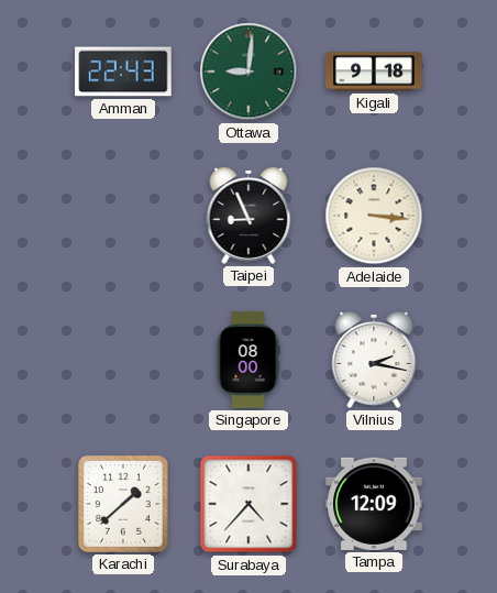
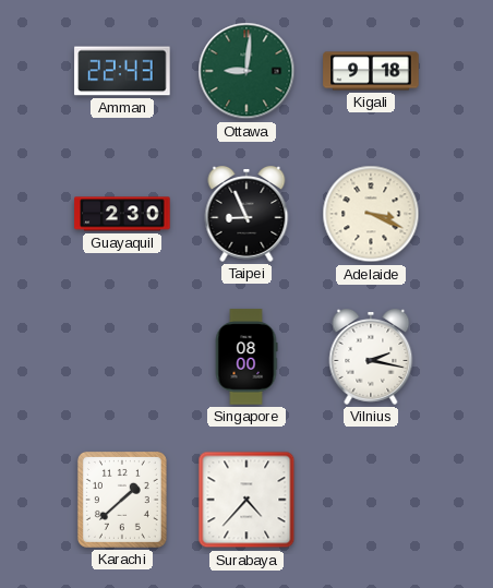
Guayaquil: none -> 2:30 (122, 214)
Adelaide: 3:16 -> 3:19 (371, 214)
Tampa: 12:09 -> none (374, 504)
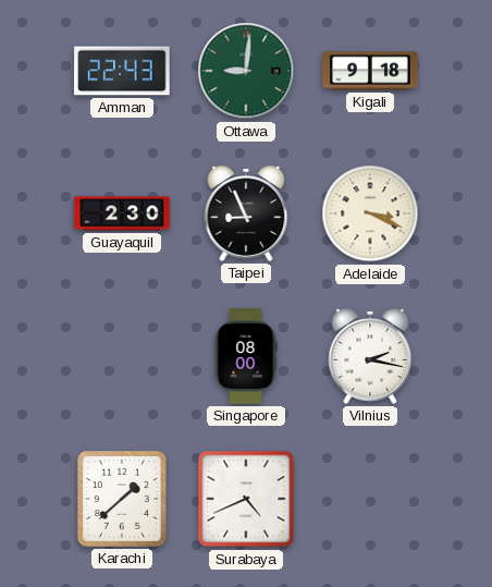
Surabaya: 4:37 -> 4:41 (246, 499)
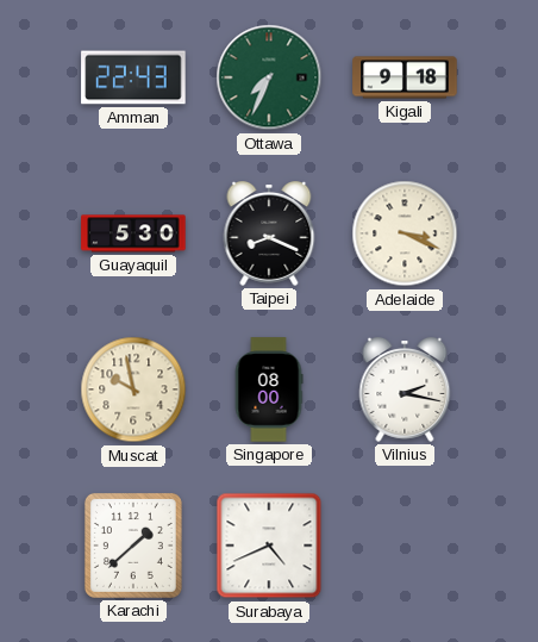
Ottawa: 9:01 -> 7:34 (269, 77)
Guayaquil: 2:30 -> 5:30 (133, 233)
Taipei: 8:56 -> 8:19 (269, 235)
Muscat: none -> 9:58 (133, 389)
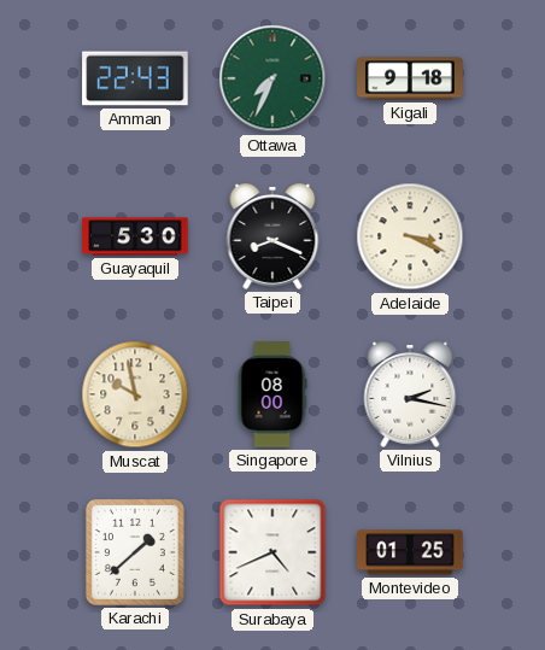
Montevideo: none -> 01:25 (410, 552)
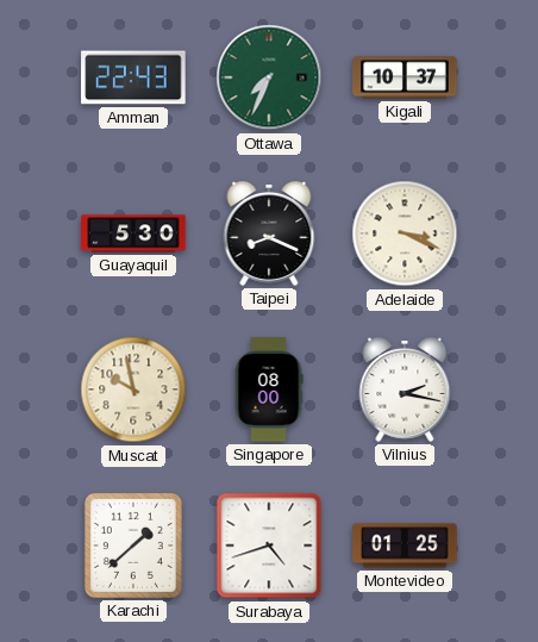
Kigali: 9:18 -> 10:37 (405, 77)
Surabaya: 4:41 -> 4:42 (269, 546)
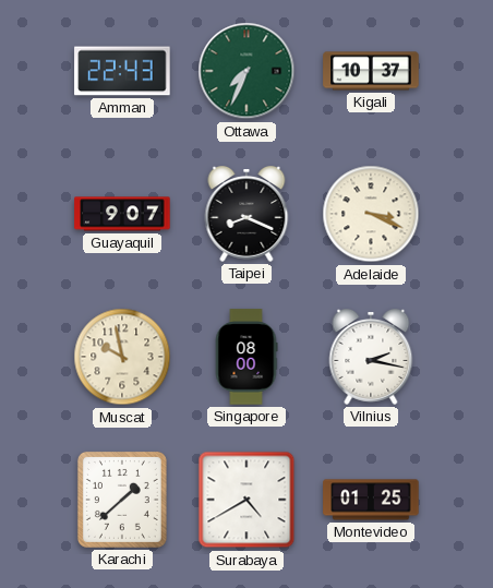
Guayaquil: 5:30 -> 9:07 (122, 214)
Surabaya: 4:42 -> 4:40 (246, 500)
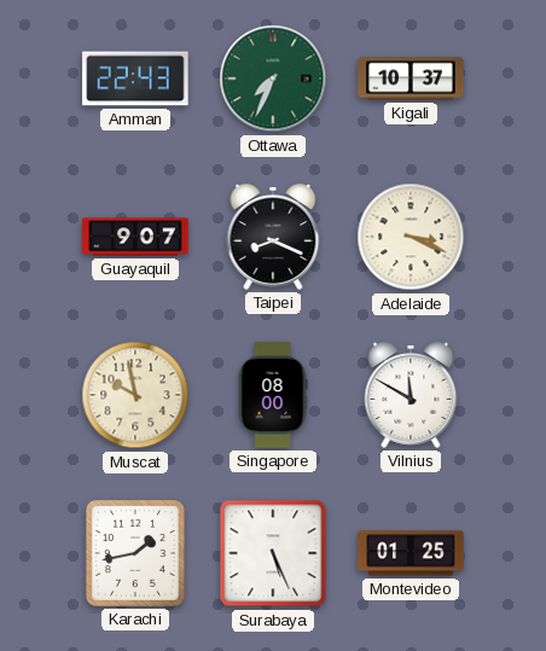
Vilnius: 2:17 -> 11:50 (411, 396)
Karachi: 1:38 -> 1:43 (135, 553)
Surabaya: 4:40 -> 5:26 (273, 553)
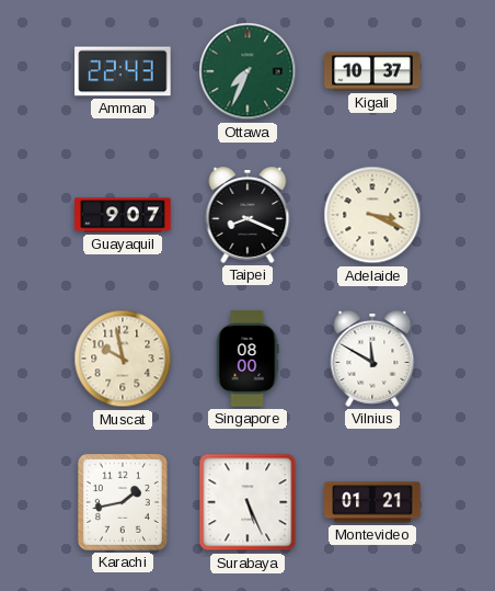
Montevideo: 01:25 -> 01:21 (372, 502)
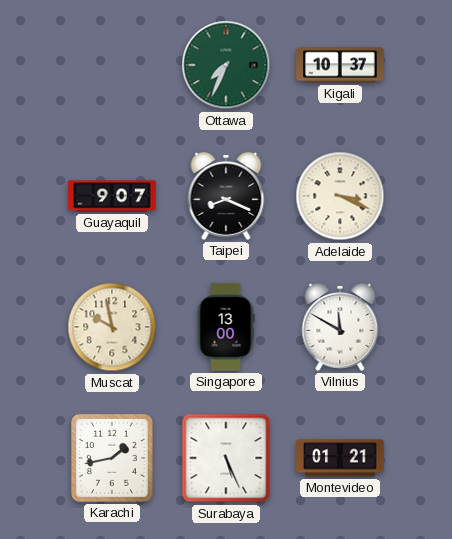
Amman: 22:43 -> none (123, 71)
Singapore: 08:00 -> 13:00 (226, 327)
